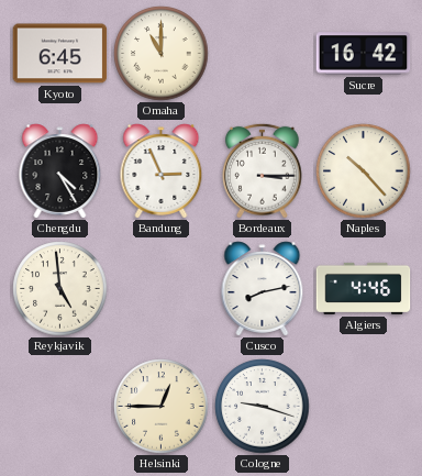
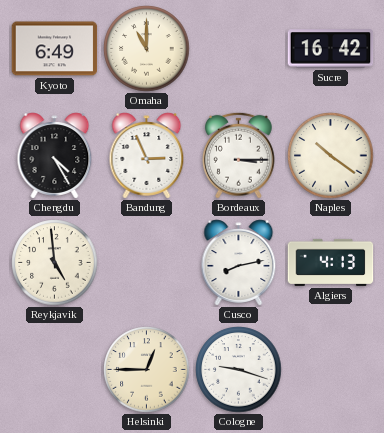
Kyoto: 6:45 -> 6:49 (55, 49)
Naples: 10:23 -> 10:21 (331, 156)
Algiers: 4:46 -> 4:13 (331, 262)
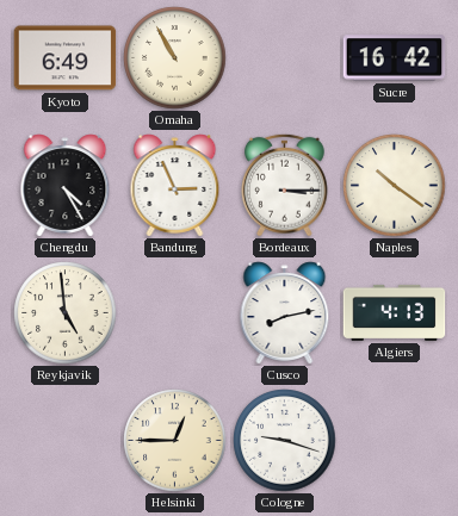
Omaha: 11:00 -> 10:55 (175, 58)
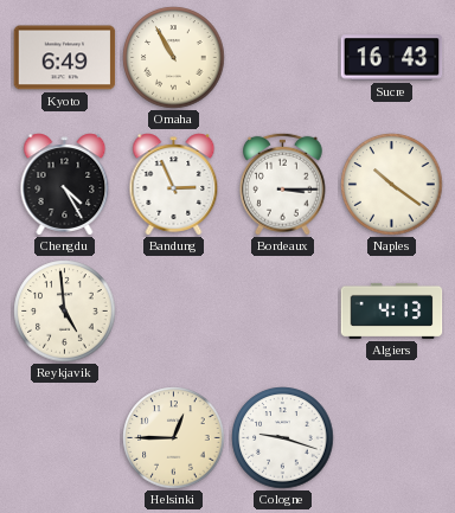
Sucre: 16:42 -> 16:43 (392, 58)
Cusco: 8:13 -> none (285, 313)
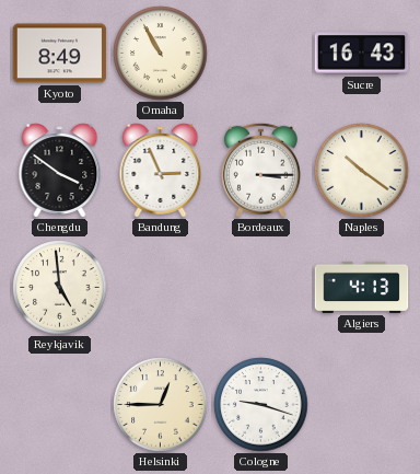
Kyoto: 6:49 -> 8:49 (60, 54)
Chengdu: 4:25 -> 3:51 (60, 171)
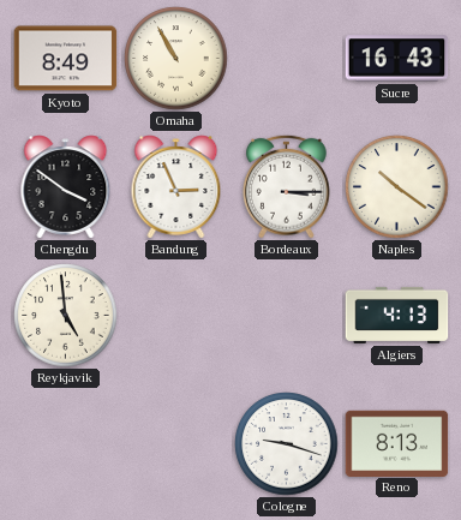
Helsinki: 12:45 -> none (161, 405)
Reno: none -> 8:13 (397, 443)
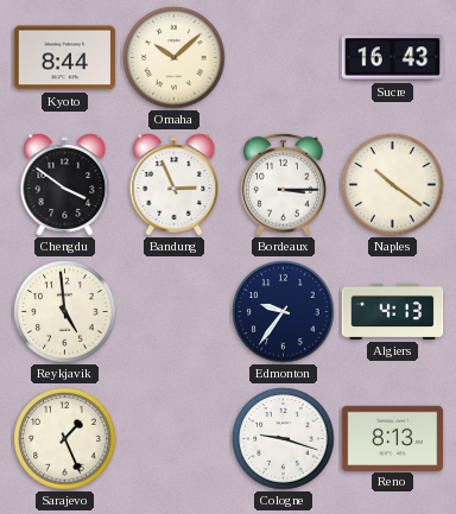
Kyoto: 8:49 -> 8:44 (65, 58)
Omaha: 10:55 -> 10:08 (175, 58)
Edmonton: none -> 9:36 (284, 312)
Sarajevo: none -> 1:26 (65, 439)
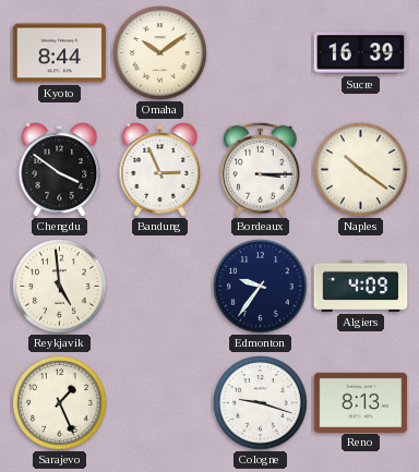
Omaha: 10:08 -> 10:09 (160, 53)
Sucre: 16:43 -> 16:39 (361, 53)
Algiers: 4:13 -> 4:09 (361, 286)
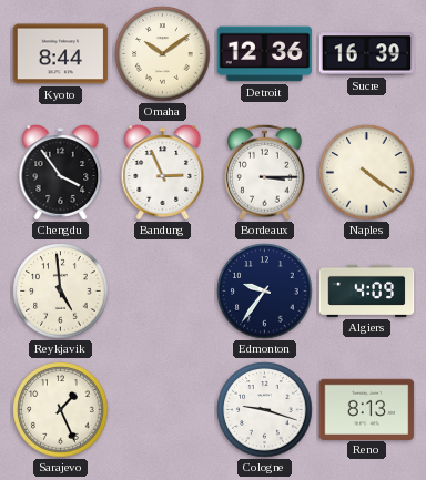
Detroit: none -> 12:36 (265, 54)
Chengdu: 3:51 -> 3:54 (61, 173)
Naples: 10:21 -> 4:21 (367, 173)
